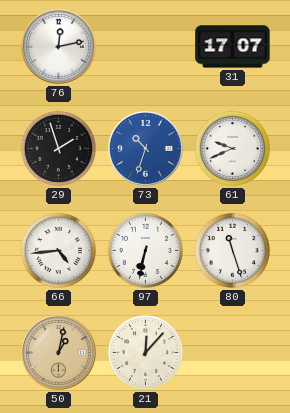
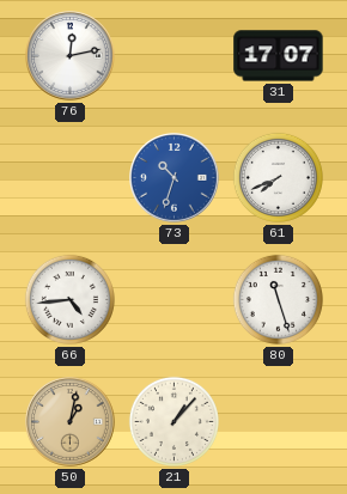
29: 1:57 -> none (58, 148)
61: 9:41 -> 7:41 (278, 177)
97: 6:32 -> none (145, 250)
21: 12:07 -> 1:07 (173, 421)
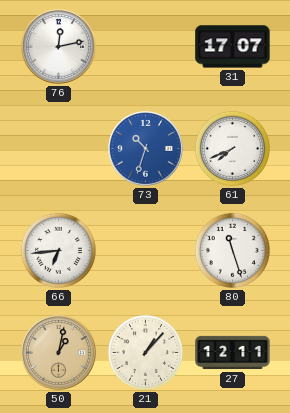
66: 4:44 -> 6:44 (58, 250)
27: none -> 12:11 (233, 353)
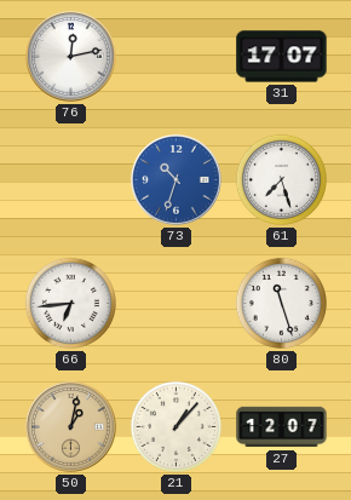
61: 7:41 -> 7:27 (281, 179)
27: 12:11 -> 12:07 (282, 427)
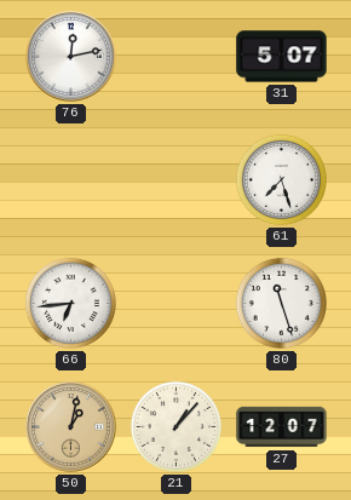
31: 17:07 -> 5:07 (282, 57)
73: 10:33 -> none (177, 180)
